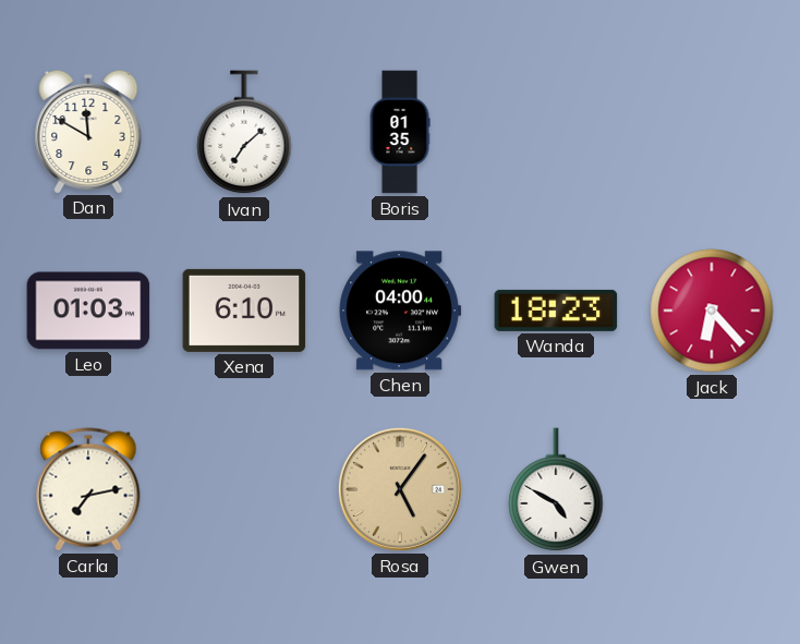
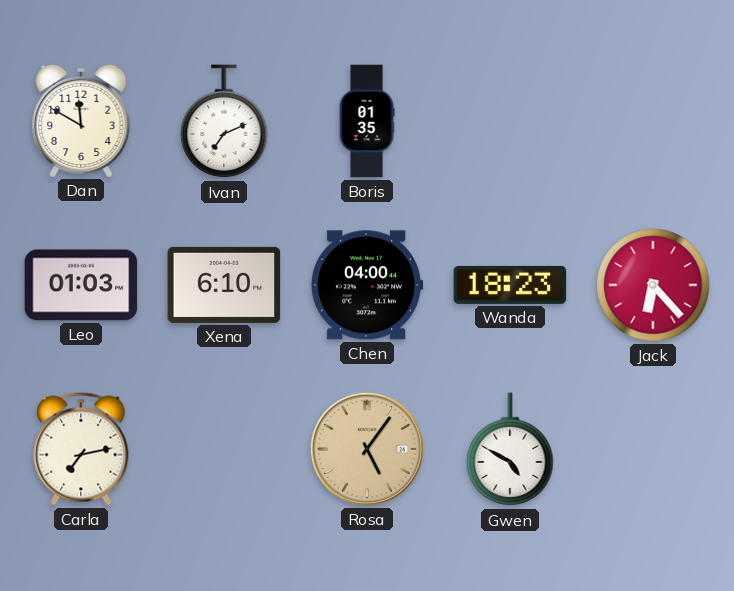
Ivan: 7:08 -> 7:11 (224, 122)
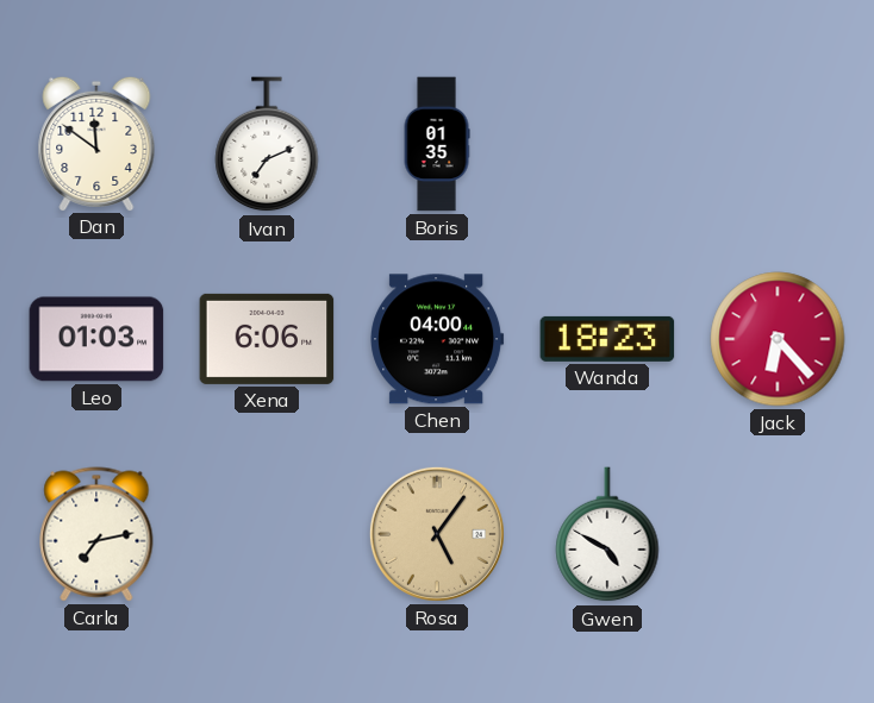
Dan: 11:50 -> 11:51 (96, 143)
Xena: 6:10 -> 6:06 (267, 339)
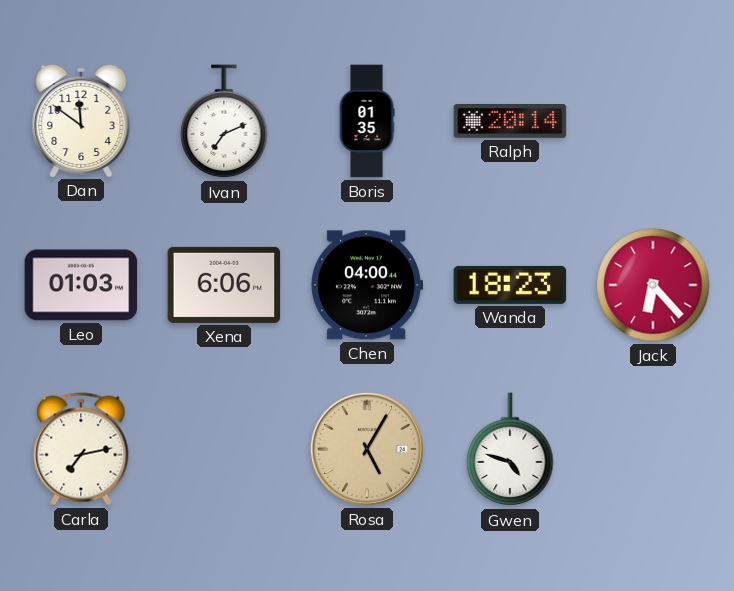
Ralph: none -> 20:14 (510, 122)
Rosa: 5:06 -> 5:05 (367, 449)
Gwen: 4:50 -> 4:48 (510, 450)
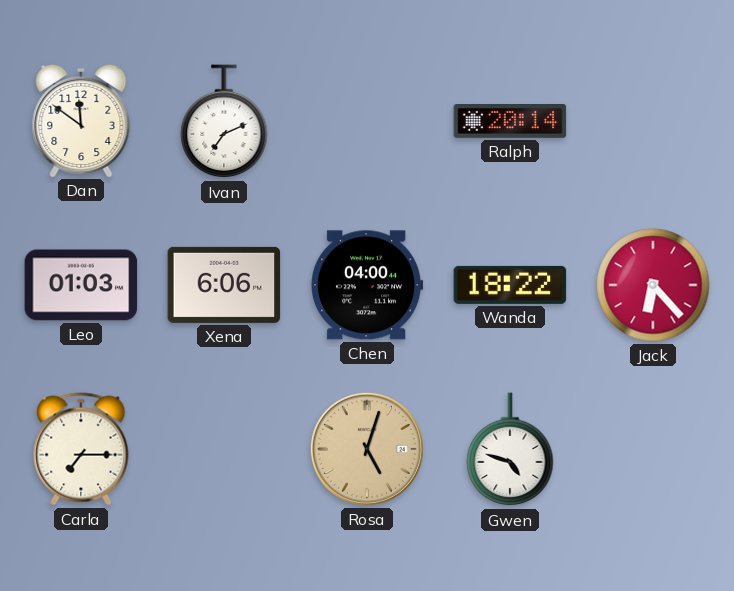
Boris: 01:35 -> none (367, 121)
Wanda: 18:23 -> 18:22 (510, 285)
Carla: 7:13 -> 7:15 (81, 449)
Rosa: 5:05 -> 5:03 (367, 449)
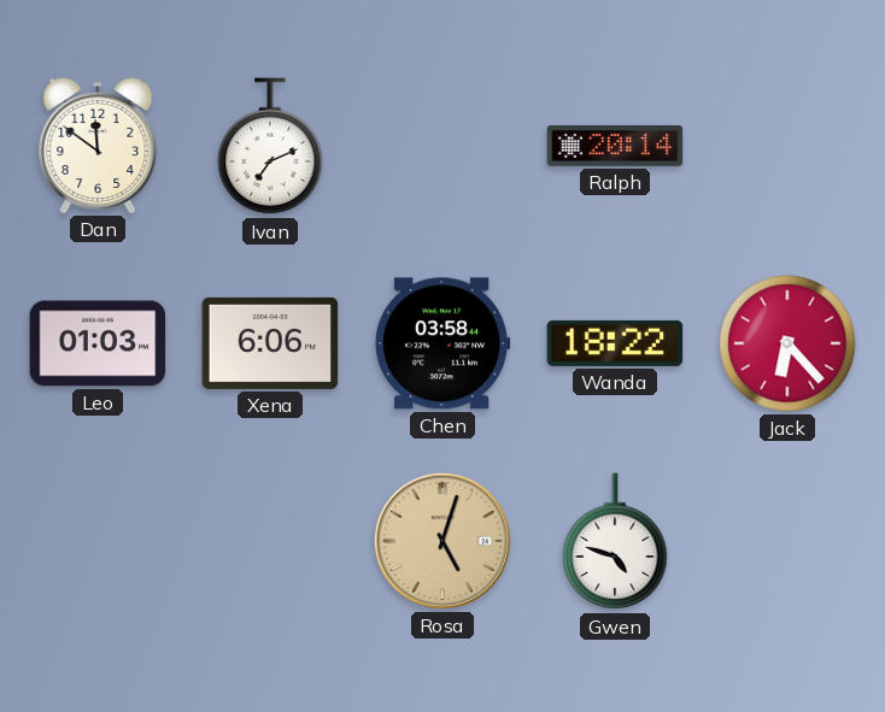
Chen: 04:00 -> 03:58 (443, 343)
Carla: 7:15 -> none (81, 449)
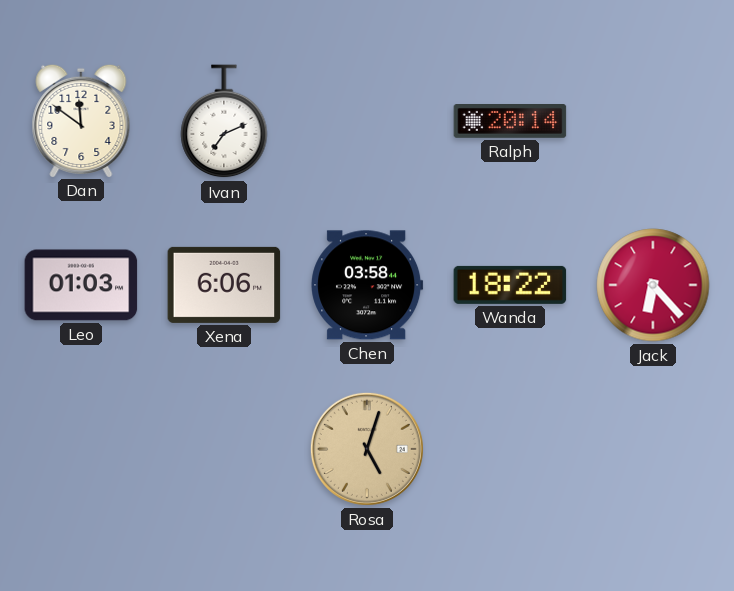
Gwen: 4:48 -> none (615, 542)
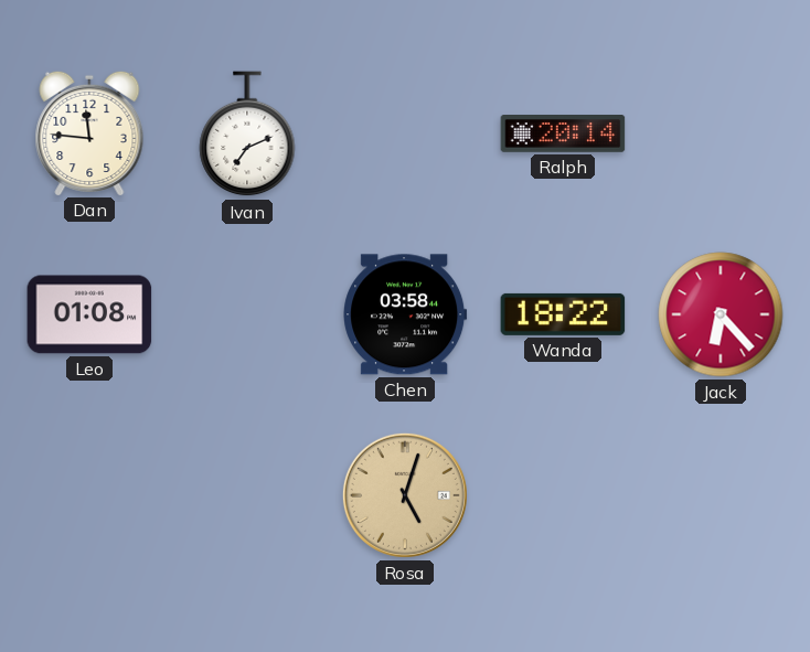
Dan: 11:51 -> 11:46 (89, 132)
Leo: 01:03 -> 01:08 (89, 314)
Xena: 6:06 -> none (224, 285)
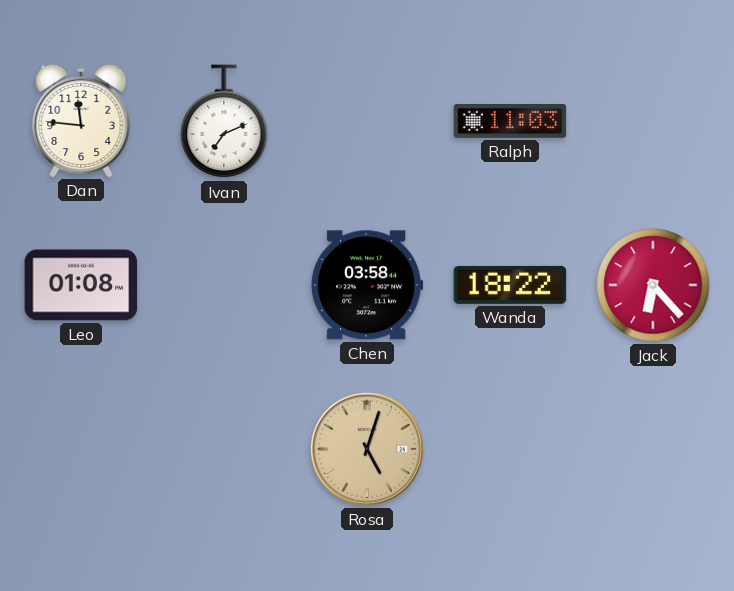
Ralph: 20:14 -> 11:03 (510, 122)
